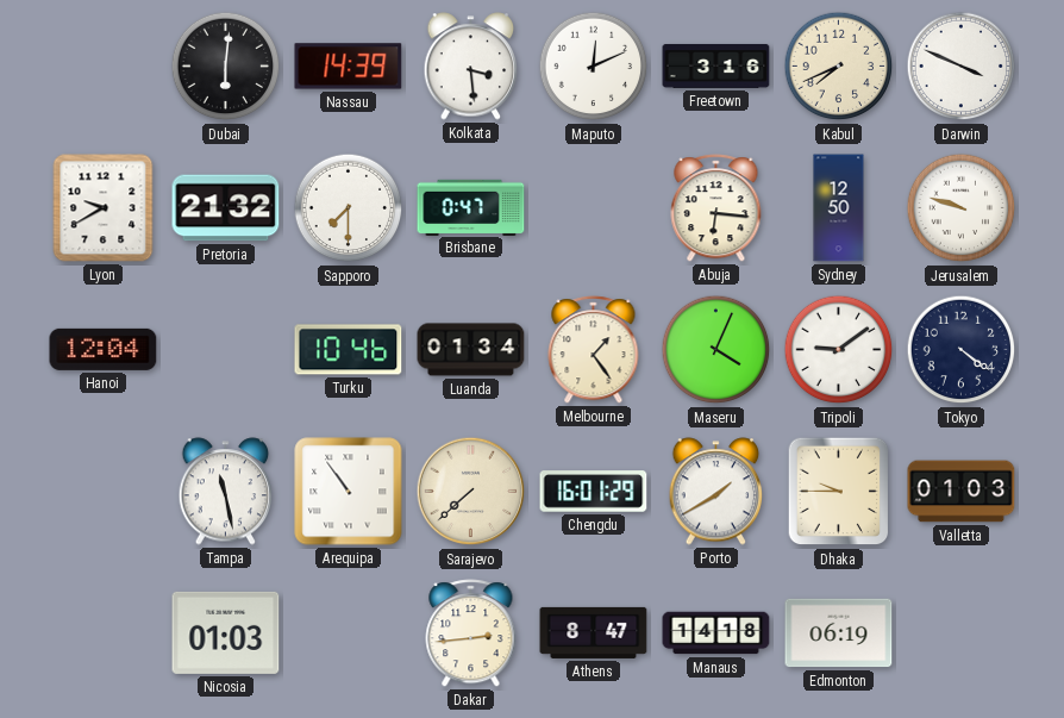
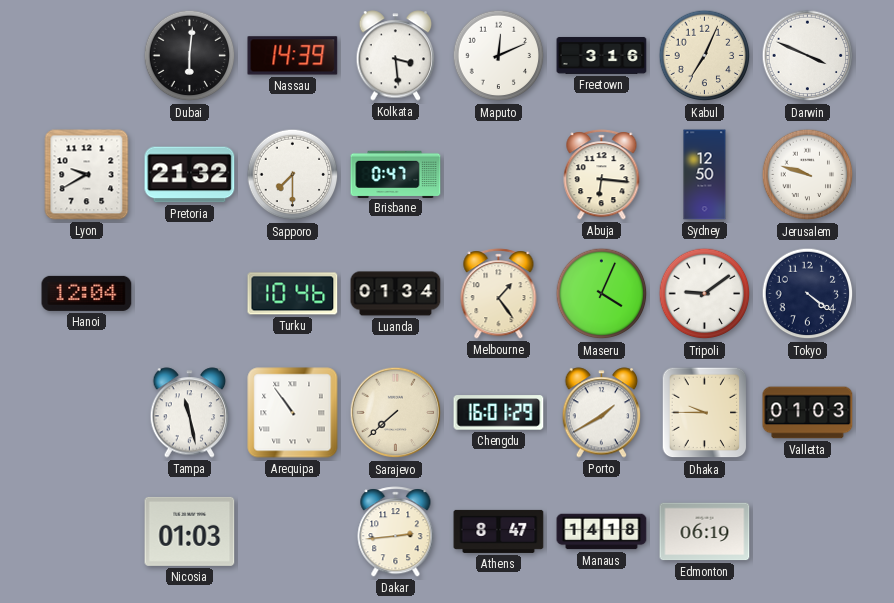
Kabul: 7:41 -> 7:04 (705, 56)
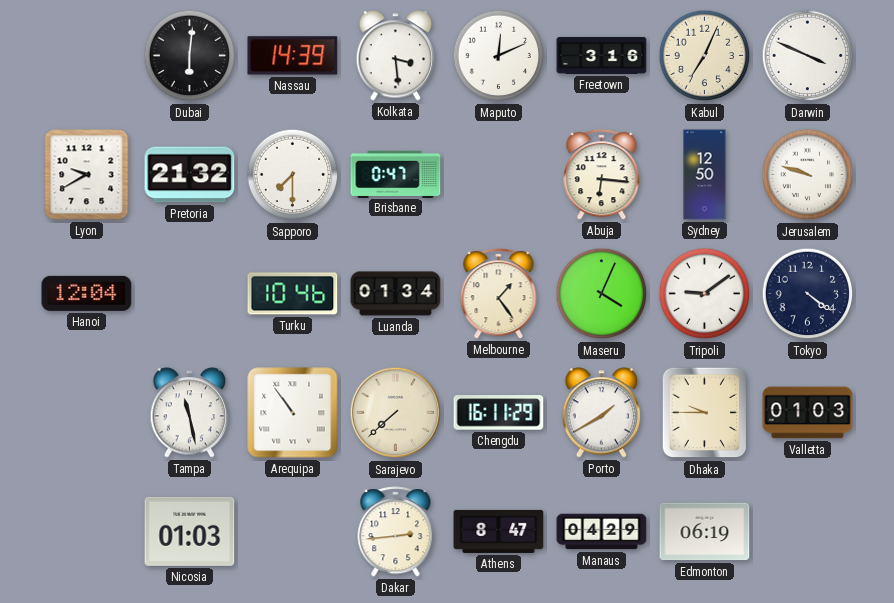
Chengdu: 16:01 -> 16:11 (499, 413)
Manaus: 14:18 -> 04:29 (602, 532)
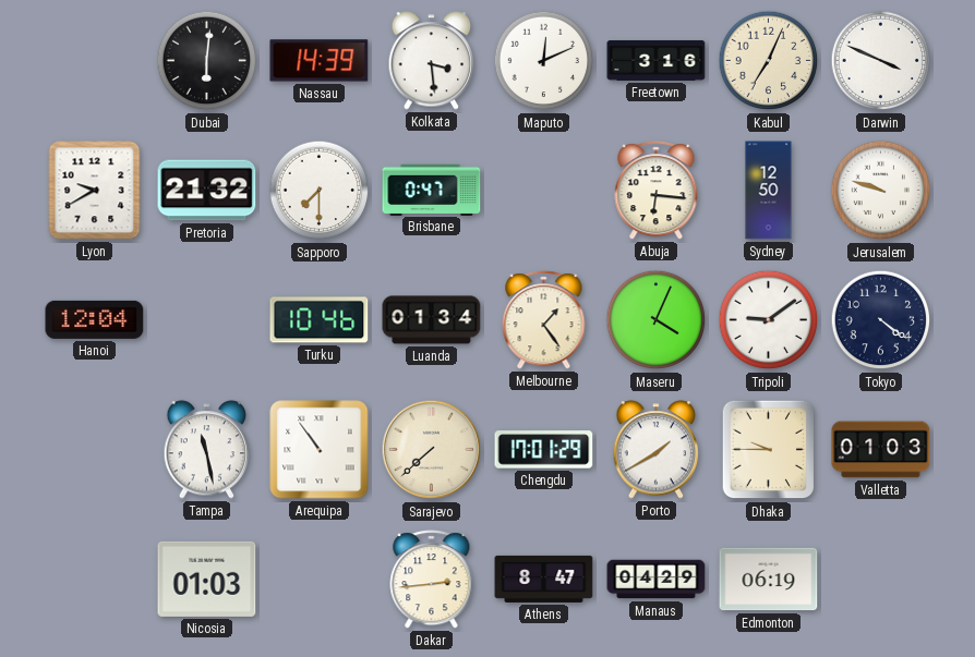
Chengdu: 16:11 -> 17:01 (544, 450)
